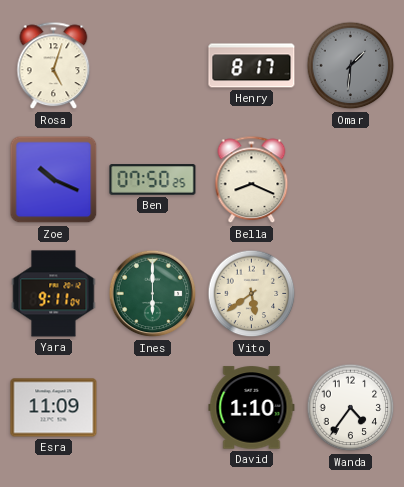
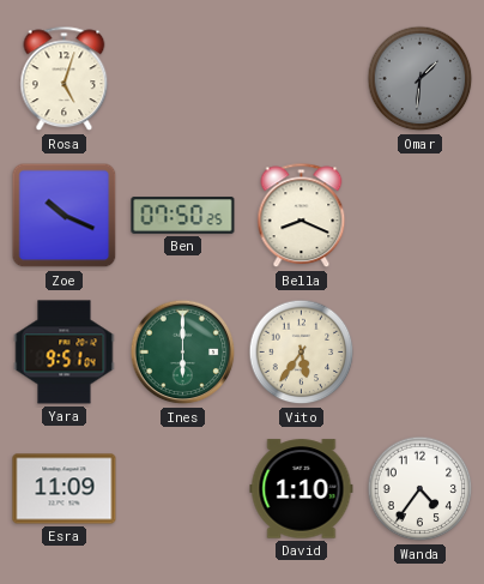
Henry: 8:17 -> none (252, 66)
Yara: 9:11 -> 9:51 (65, 353)
Vito: 5:39 -> 5:36 (302, 353)
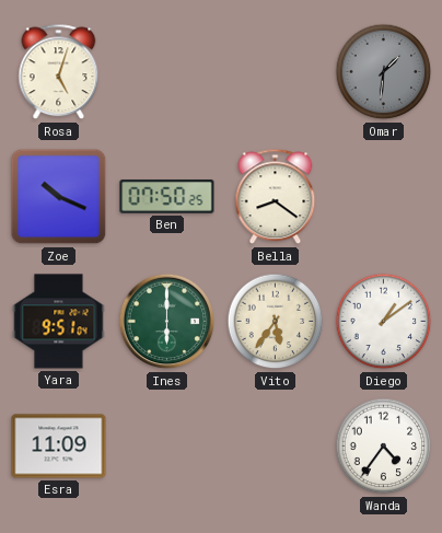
Bella: 8:19 -> 8:21 (276, 197)
Diego: none -> 1:09 (384, 322)
David: 1:10 -> none (302, 489)
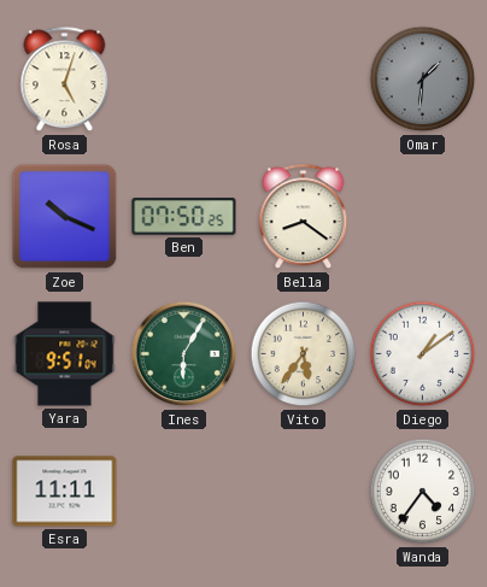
Ines: 6:00 -> 6:05 (184, 354)
Esra: 11:09 -> 11:11 (65, 492)
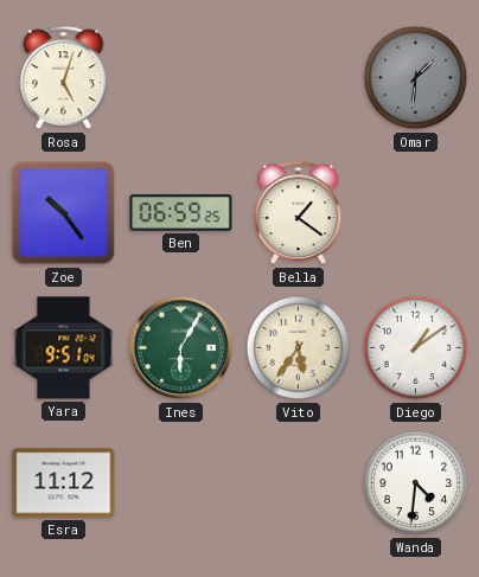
Zoe: 10:19 -> 10:24 (64, 213)
Ben: 07:50 -> 06:59 (181, 213)
Bella: 8:21 -> 1:21 (299, 213)
Esra: 11:11 -> 11:12 (64, 483)
Wanda: 4:36 -> 4:31 (416, 483)
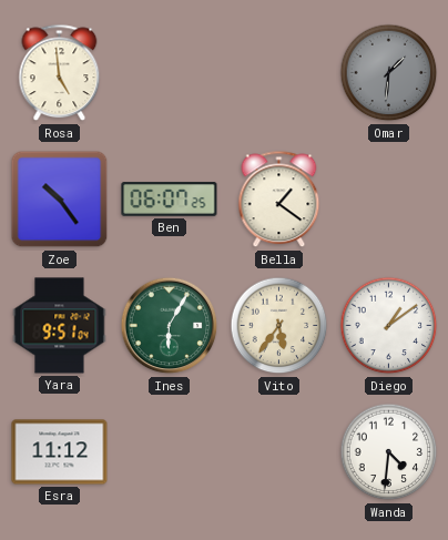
Rosa: 5:03 -> 4:59 (60, 73)
Ben: 06:59 -> 06:07 (170, 200)
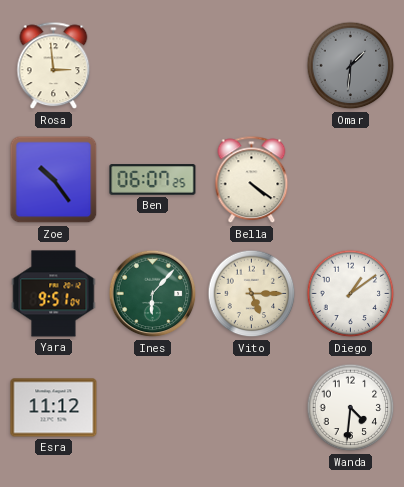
Rosa: 4:59 -> 2:59 (54, 66)
Bella: 1:21 -> 4:21 (252, 180)
Ines: 6:05 -> 6:07 (153, 294)
Vito: 5:36 -> 5:15 (252, 294)
